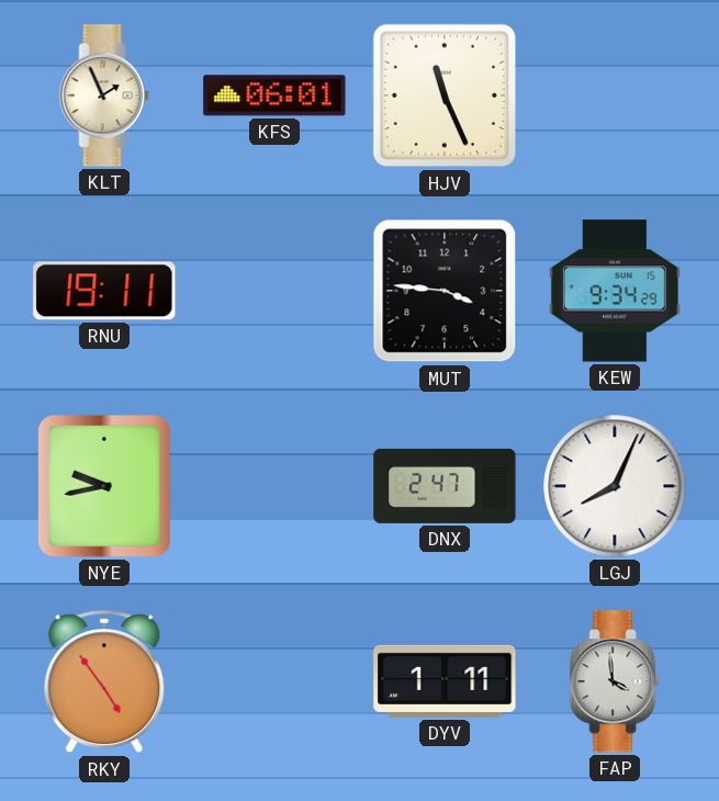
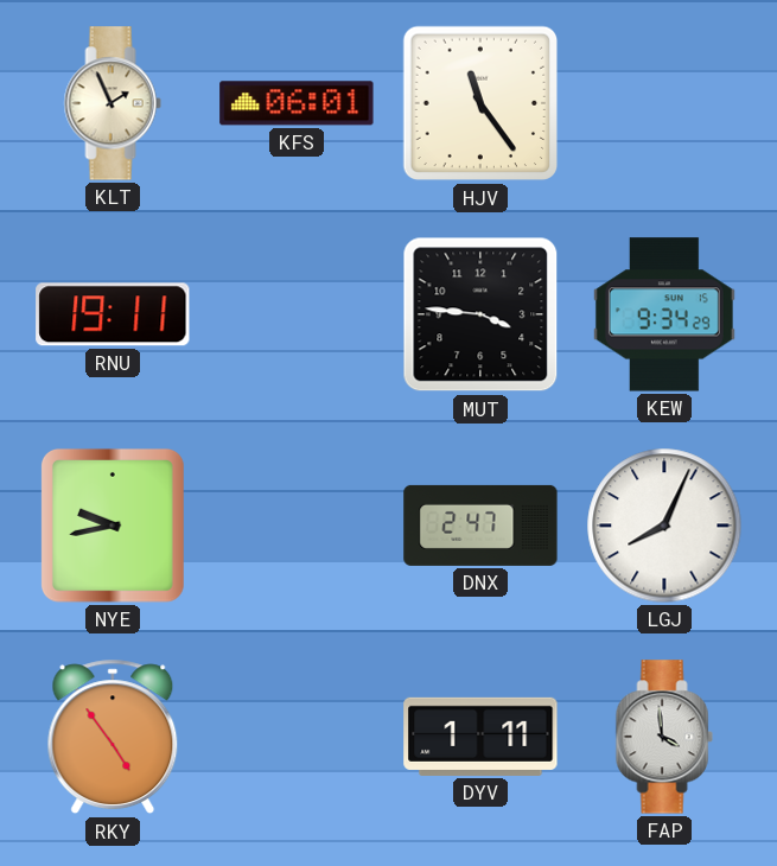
HJV: 11:26 -> 11:24 (480, 103)
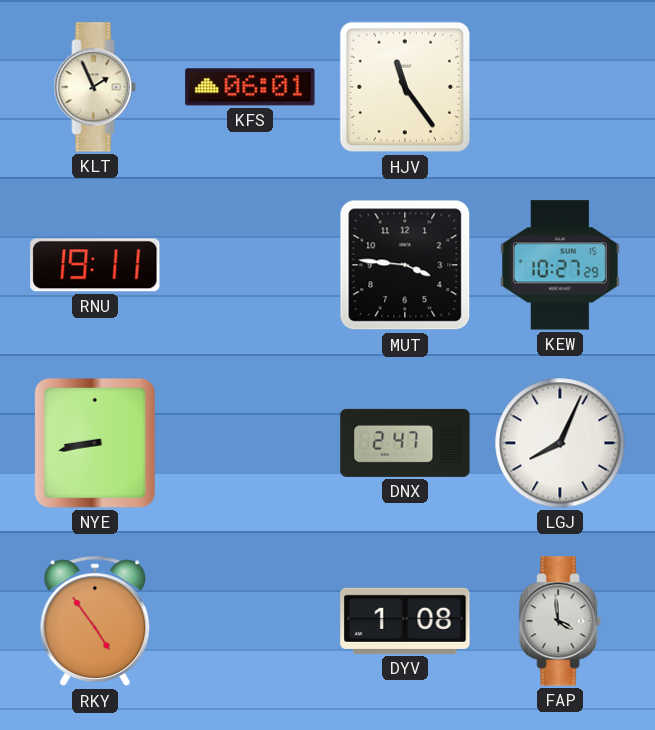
KEW: 9:34 -> 10:27 (560, 265)
NYE: 9:43 -> 8:43 (95, 443)
DYV: 1:11 -> 1:08 (405, 621)
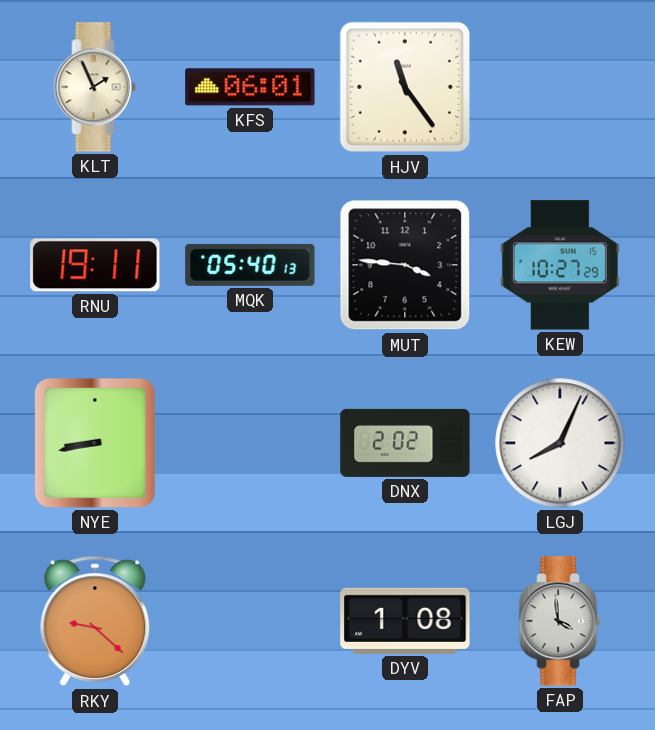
MQK: none -> 05:40 (250, 265)
DNX: 2:47 -> 2:02 (405, 443)
RKY: 4:54 -> 9:22 (95, 621)
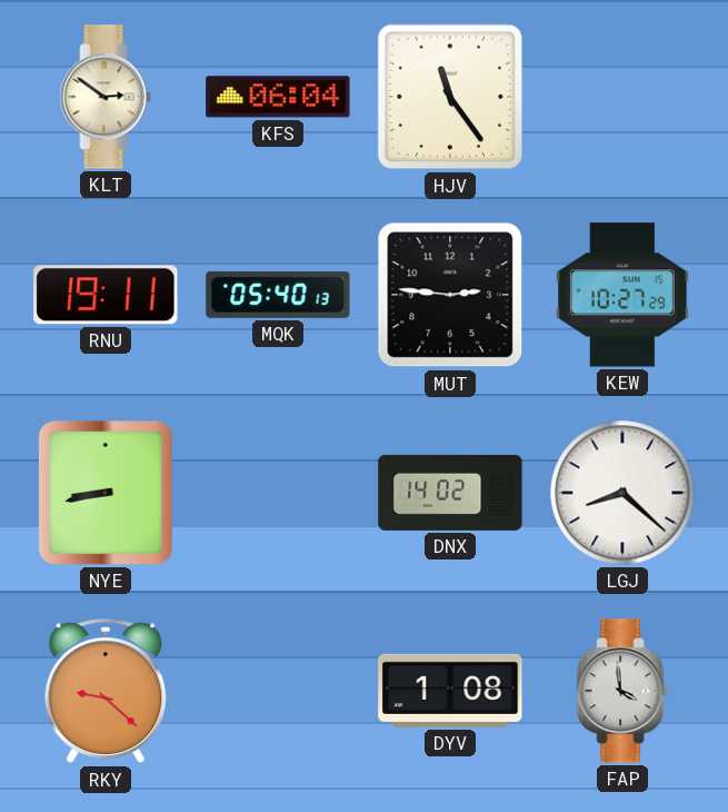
KLT: 1:56 -> 2:51 (106, 97)
KFS: 06:01 -> 06:04 (278, 97)
MUT: 3:46 -> 2:46 (450, 295)
DNX: 2:02 -> 14:02 (450, 493)
LGJ: 8:04 -> 8:22 (622, 493)
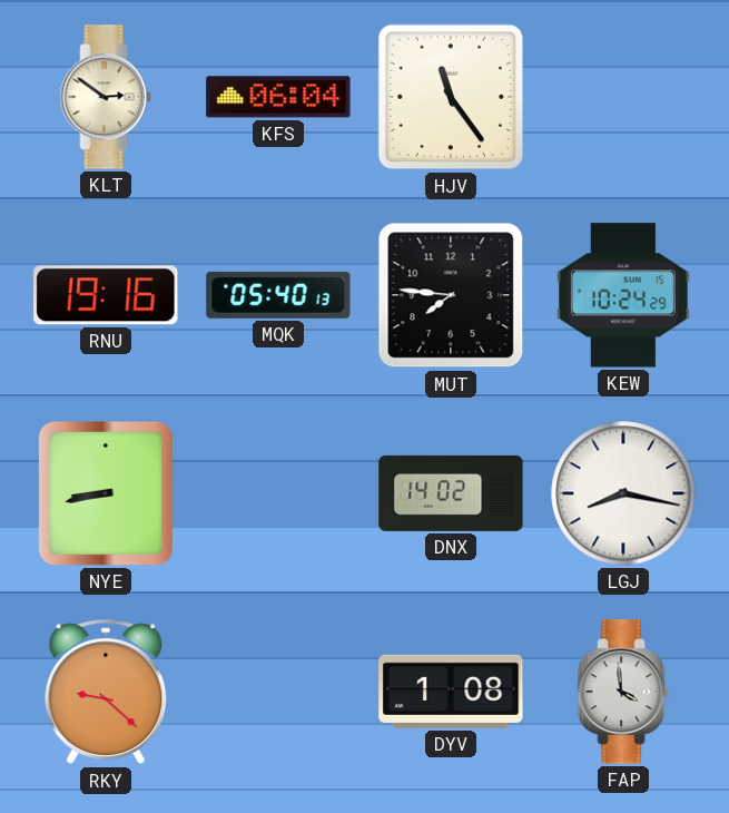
RNU: 19:11 -> 19:16 (106, 295)
MUT: 2:46 -> 7:46 (451, 295)
KEW: 10:27 -> 10:24 (623, 295)
LGJ: 8:22 -> 8:17 (623, 493)
